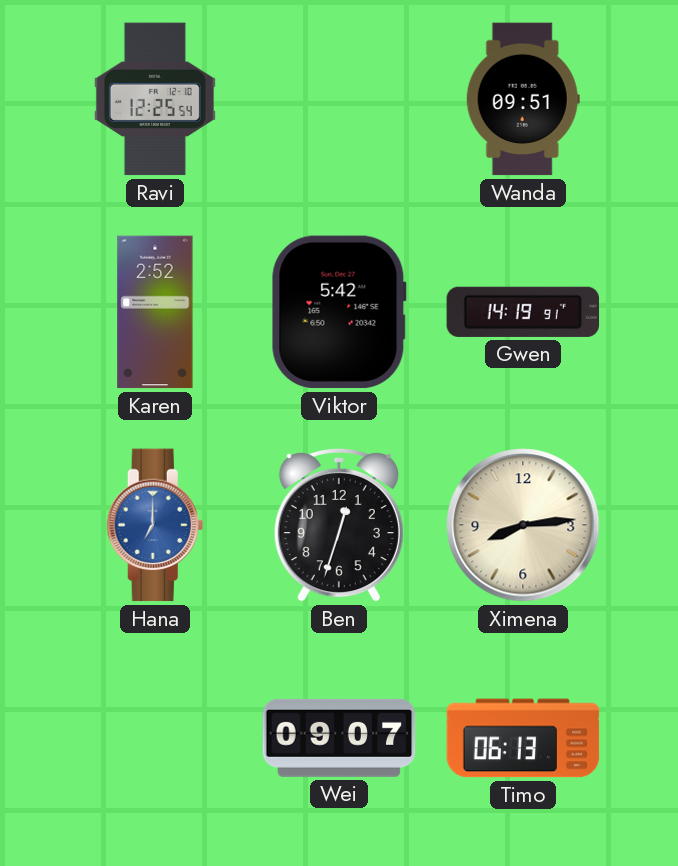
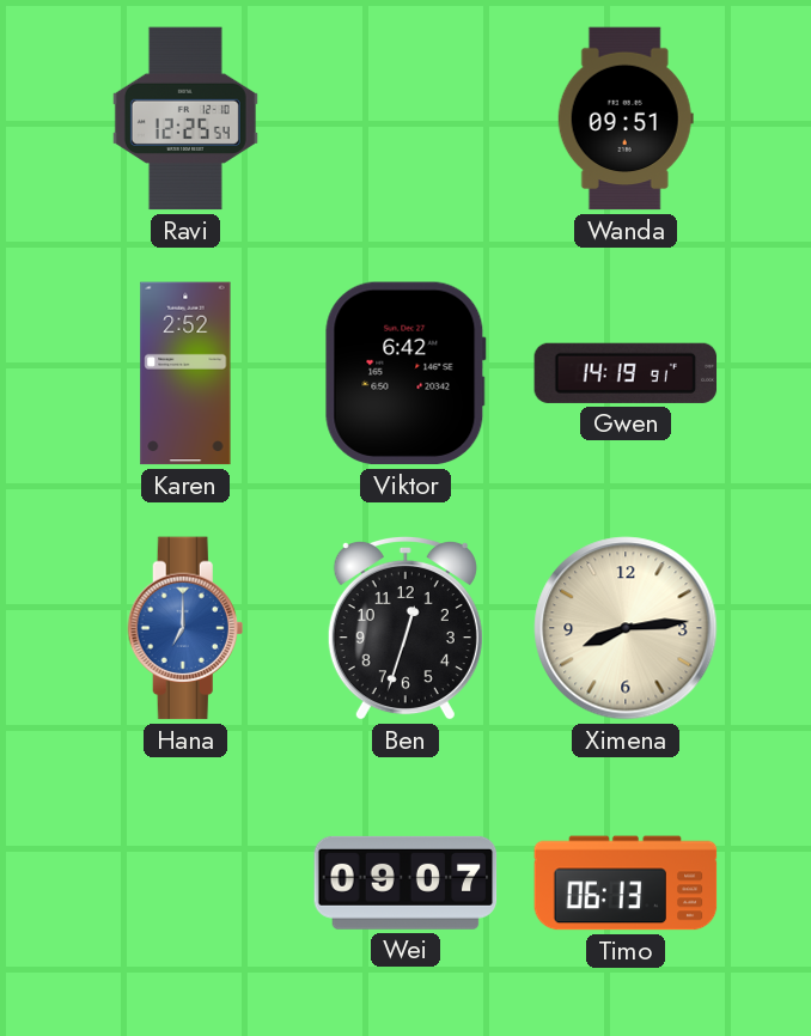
Viktor: 5:42 -> 6:42 (405, 373)
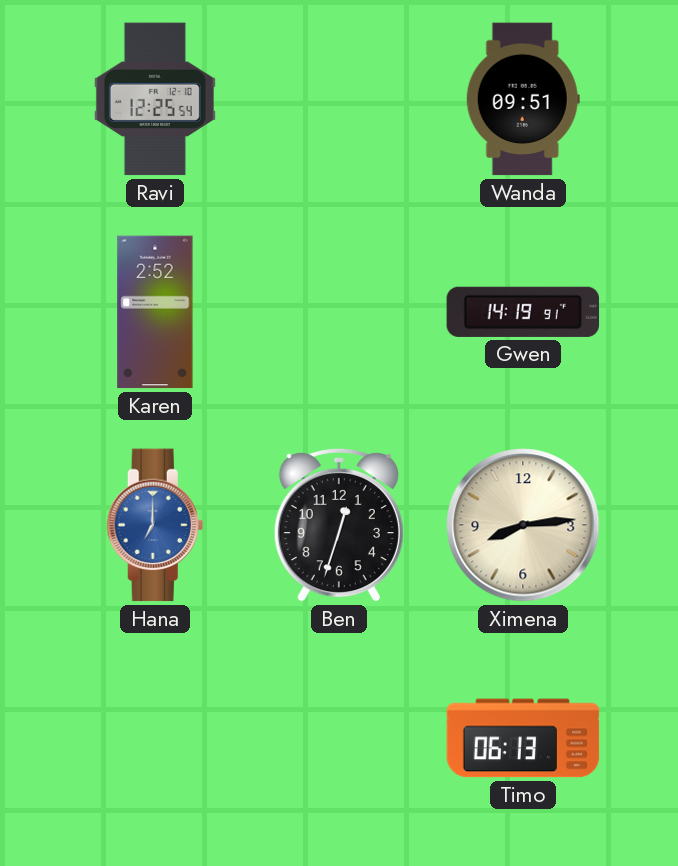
Viktor: 6:42 -> none (405, 373)
Wei: 09:07 -> none (405, 883)
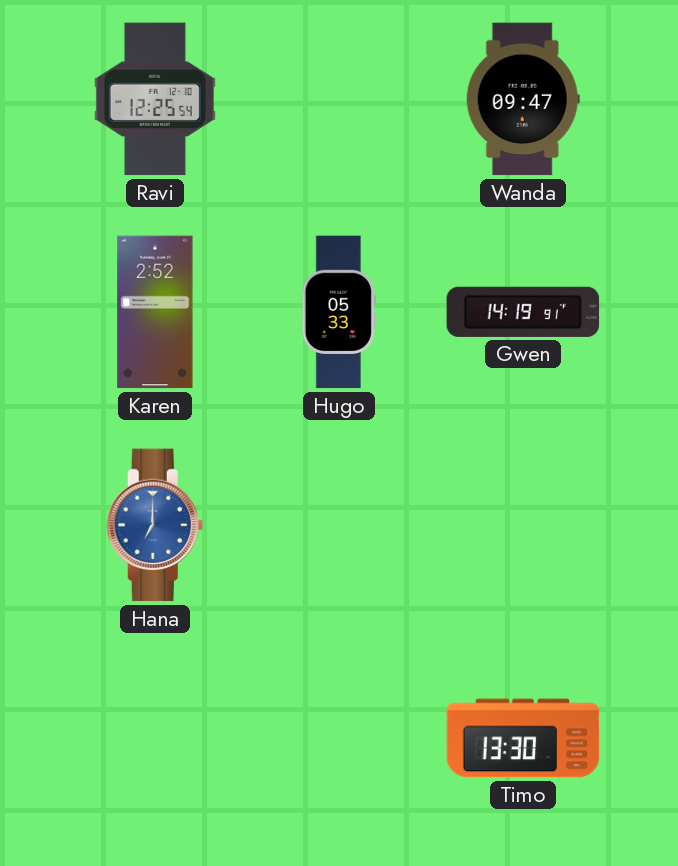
Wanda: 09:51 -> 09:47 (523, 99)
Hugo: none -> 05:33 (339, 312)
Ben: 12:33 -> none (339, 525)
Ximena: 8:14 -> none (523, 525)
Timo: 06:13 -> 13:30 (523, 738)
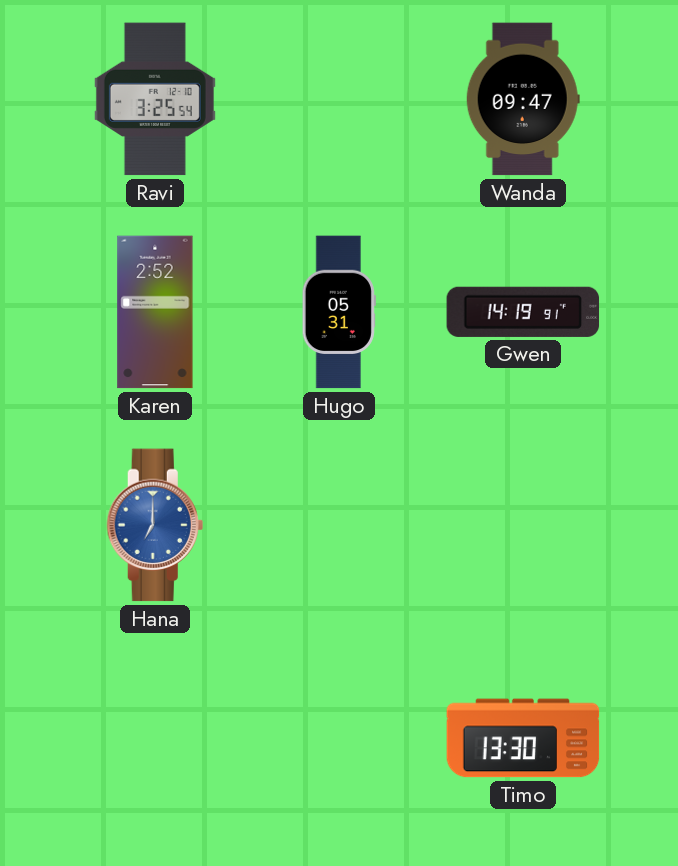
Ravi: 12:25 -> 3:25 (155, 99)
Hugo: 05:33 -> 05:31 (339, 312)
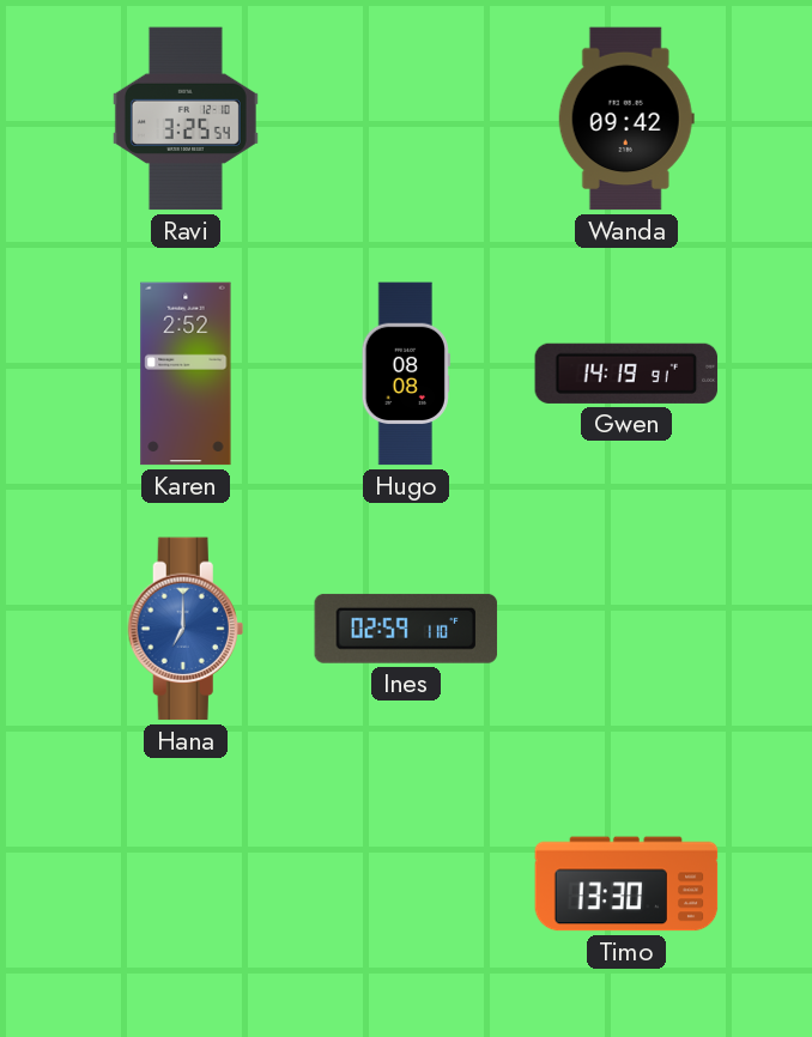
Wanda: 09:47 -> 09:42 (626, 119)
Hugo: 05:31 -> 08:08 (406, 374)
Ines: none -> 02:59 (406, 629)
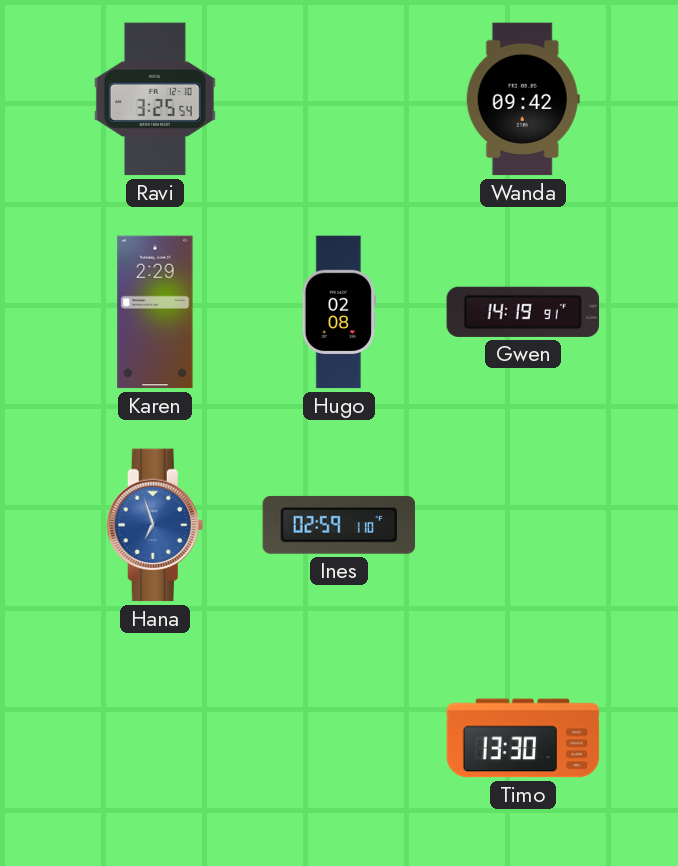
Karen: 2:52 -> 2:29 (155, 312)
Hugo: 08:08 -> 02:08 (339, 312)
Hana: 7:00 -> 6:57 (155, 525)
